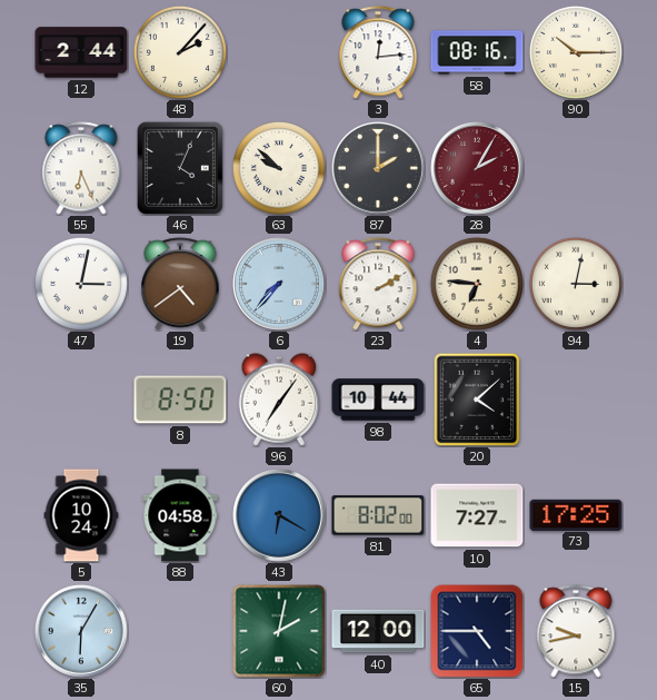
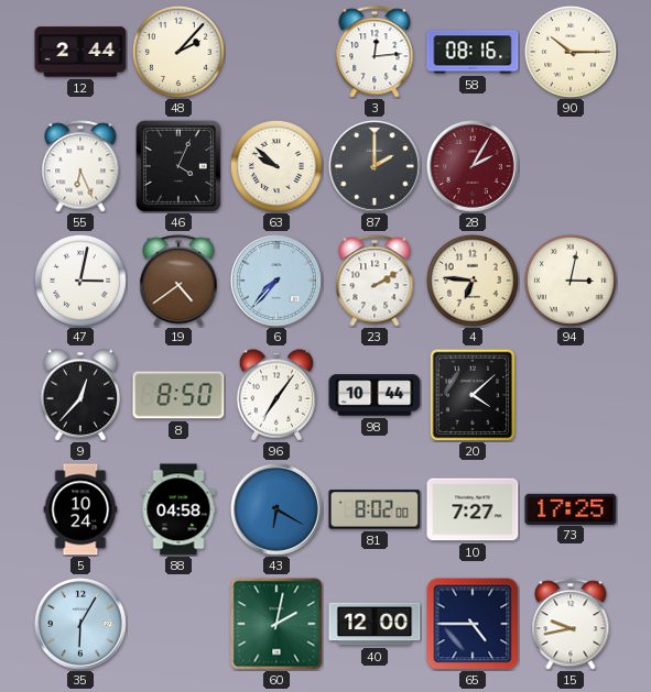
9: none -> 12:37 (80, 395)
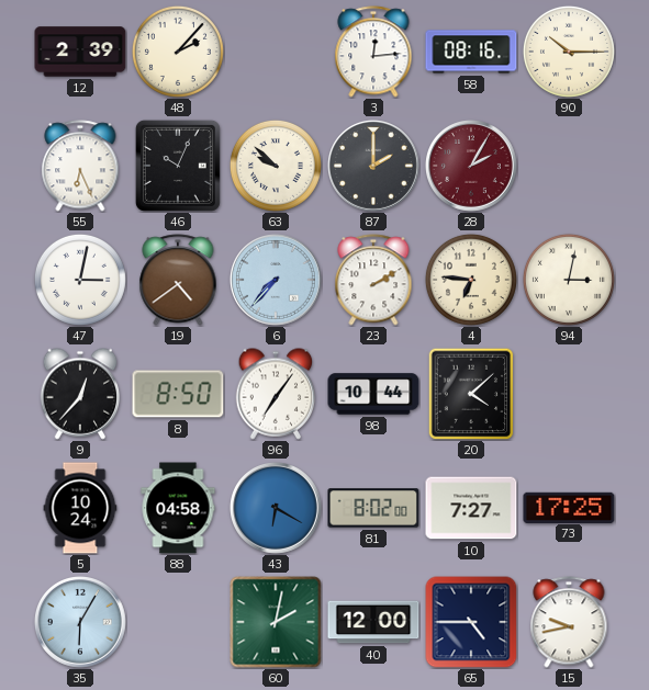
12: 2:44 -> 2:39 (80, 52)
46: 4:04 -> 10:04 (178, 166)
